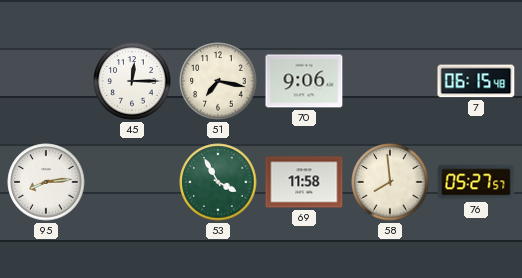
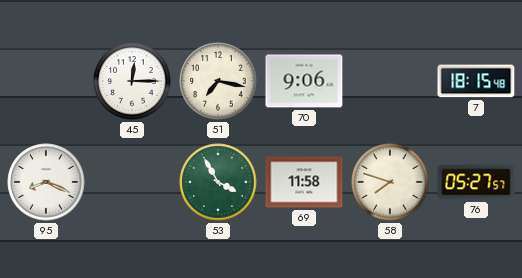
7: 06:15 -> 18:15 (476, 81)
95: 8:14 -> 8:19 (46, 182)
58: 7:59 -> 7:48 (390, 182)
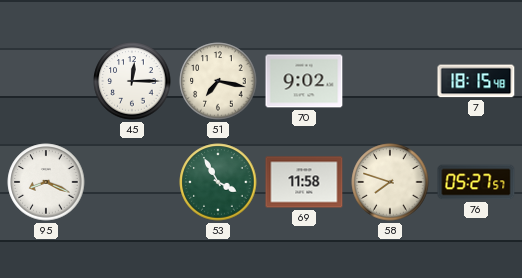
70: 9:06 -> 9:02 (304, 81)
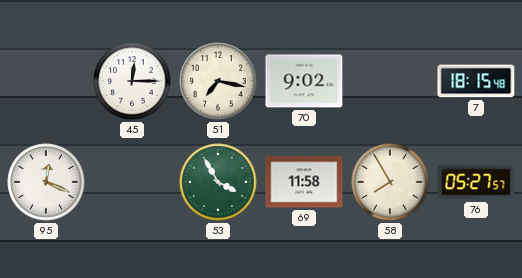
95: 8:19 -> 12:19 (46, 182)
58: 7:48 -> 7:55 (390, 182)
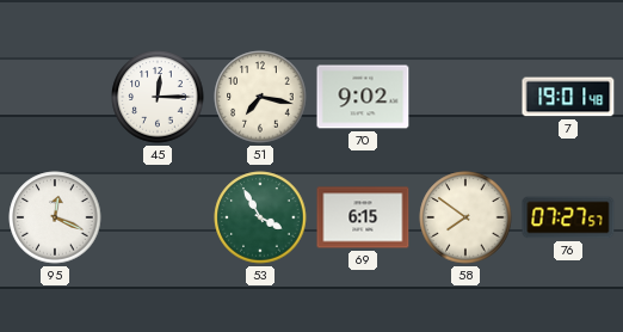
7: 18:15 -> 19:01 (568, 97)
69: 11:58 -> 6:15 (363, 217)
58: 7:55 -> 7:51 (465, 217)
76: 05:27 -> 07:27 (568, 217)
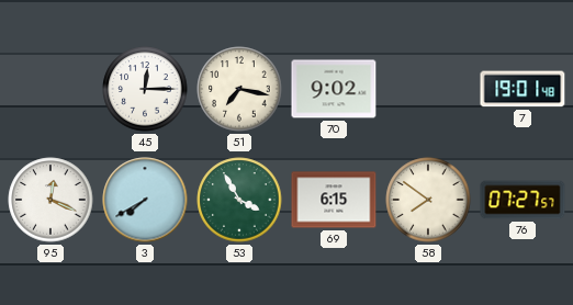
3: none -> 7:40 (145, 200)
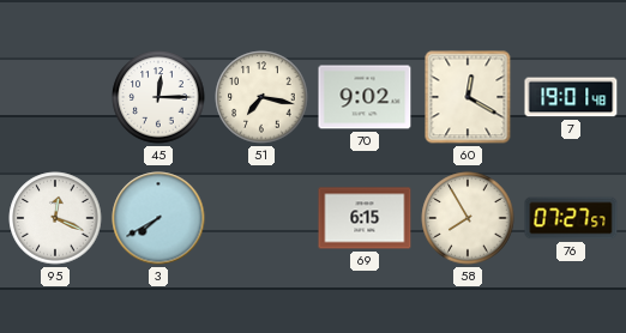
60: none -> 12:20 (468, 97)
53: 3:55 -> none (239, 200)
58: 7:51 -> 7:55 (468, 218)
